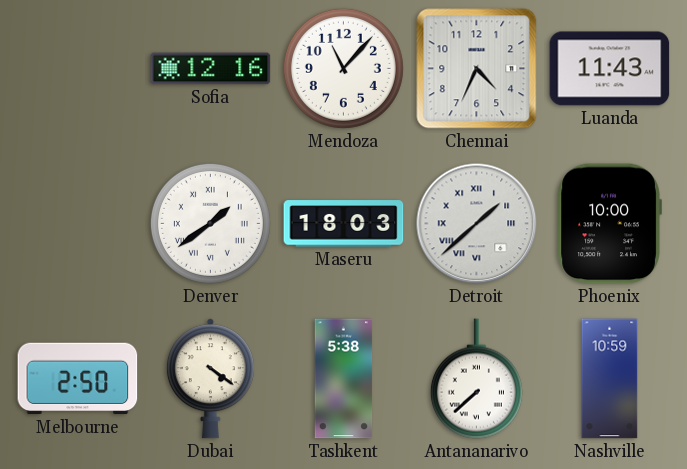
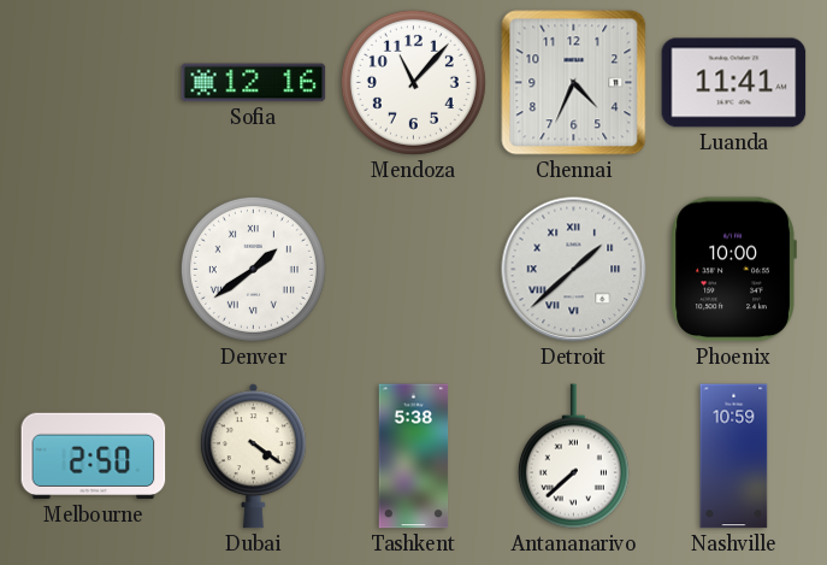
Luanda: 11:43 -> 11:41 (734, 83)
Maseru: 18:03 -> none (344, 224)
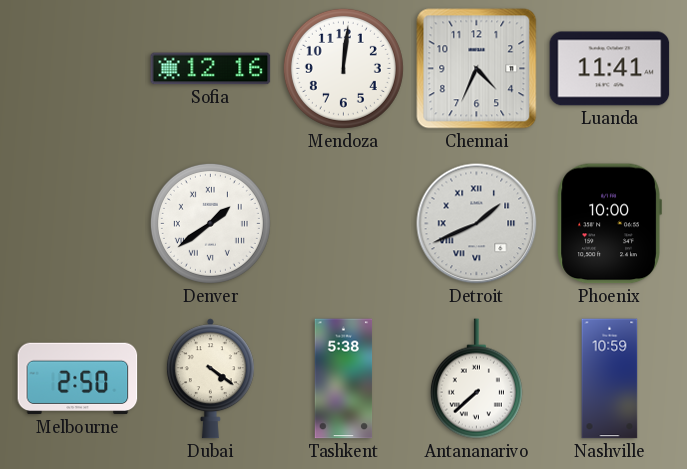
Mendoza: 11:07 -> 12:01 (343, 68)
Detroit: 1:38 -> 1:41 (477, 224)
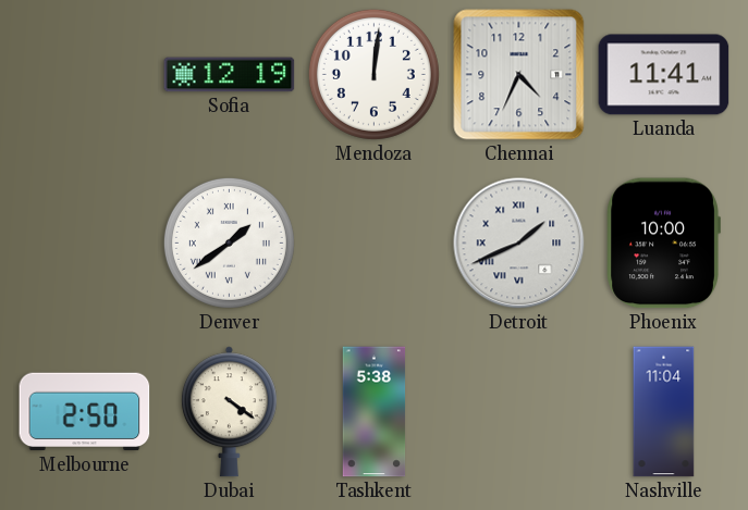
Sofia: 12:16 -> 12:19 (230, 75)
Antananarivo: 7:38 -> none (476, 379)
Nashville: 10:59 -> 11:04 (664, 412)
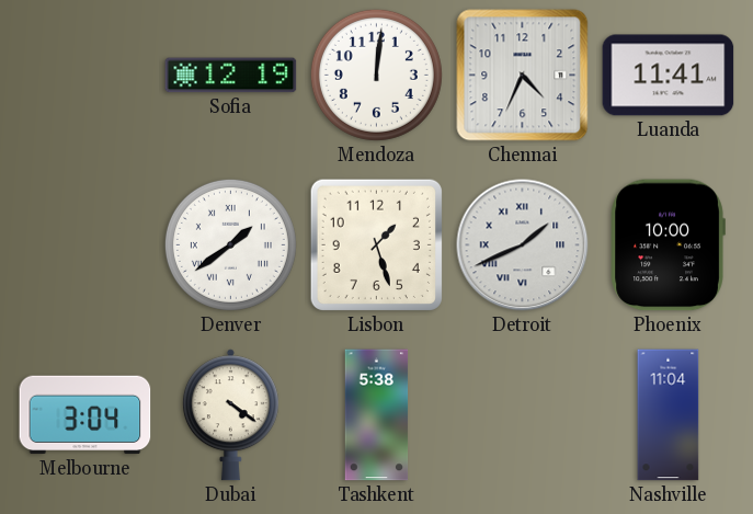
Lisbon: none -> 1:27 (376, 244)
Melbourne: 2:50 -> 3:04 (85, 415)
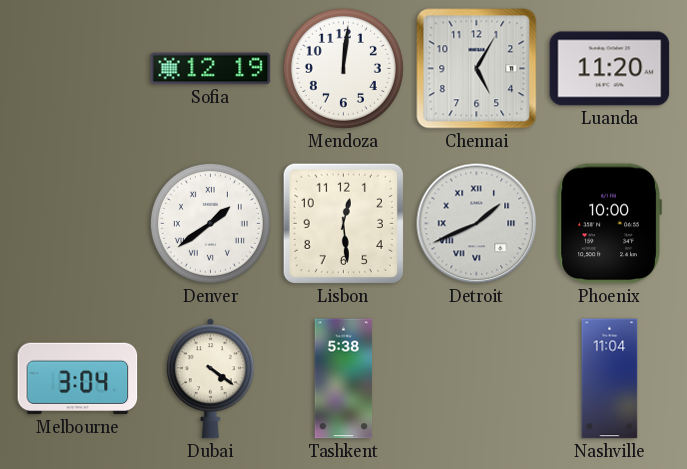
Chennai: 4:34 -> 5:05 (477, 69)
Luanda: 11:41 -> 11:20 (610, 69)
Lisbon: 1:27 -> 12:29 (343, 223)
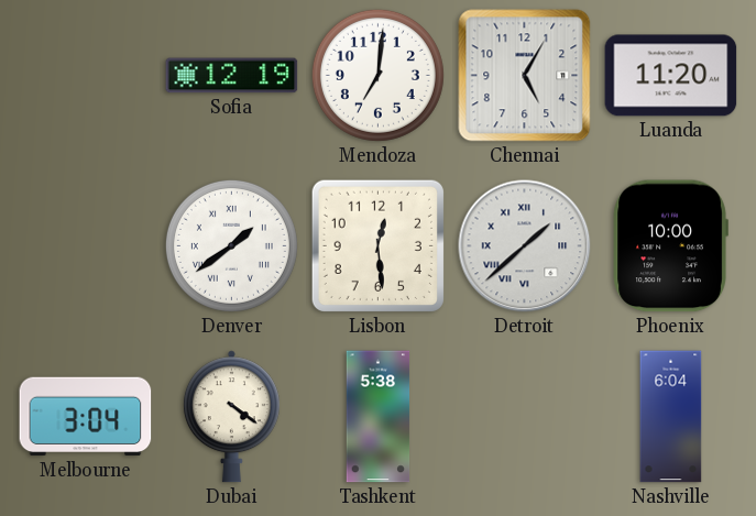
Mendoza: 12:01 -> 7:01 (377, 75)
Detroit: 1:41 -> 1:38 (525, 246)
Nashville: 11:04 -> 6:04 (671, 417)
